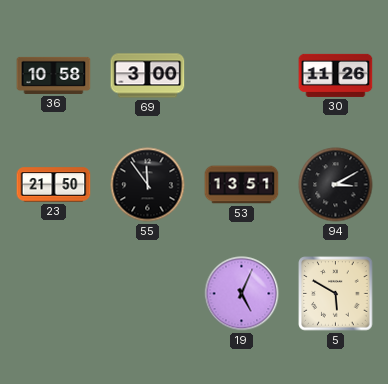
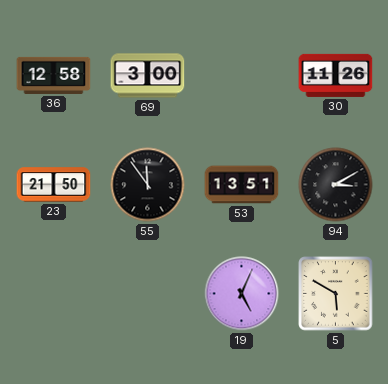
36: 10:58 -> 12:58 (54, 75)
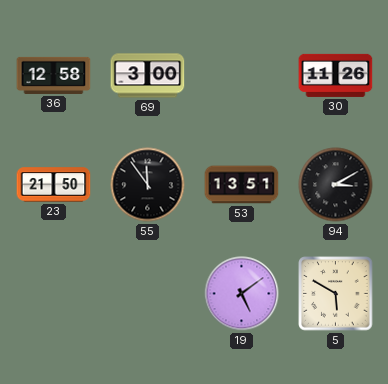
19: 5:04 -> 5:09 (242, 294)
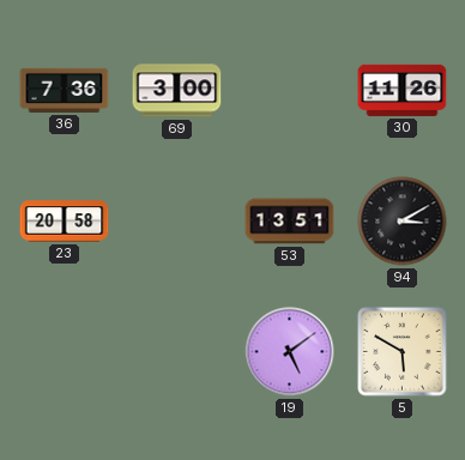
36: 12:58 -> 7:36 (65, 90)
23: 21:50 -> 20:58 (65, 222)
55: 11:54 -> none (148, 185)
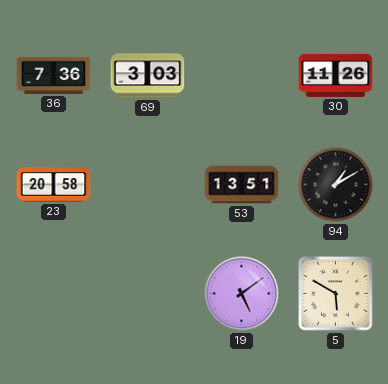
69: 3:00 -> 3:03 (148, 76)
94: 3:10 -> 1:10 (336, 185)
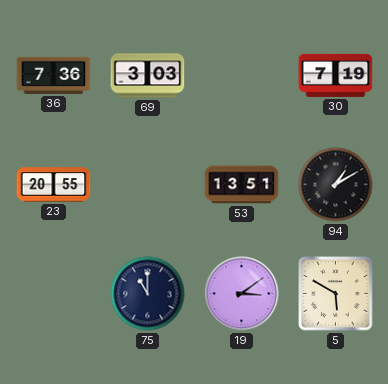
30: 11:26 -> 7:19 (336, 75)
23: 20:58 -> 20:55 (54, 185)
75: none -> 11:00 (148, 294)
19: 5:09 -> 3:09 (242, 294)
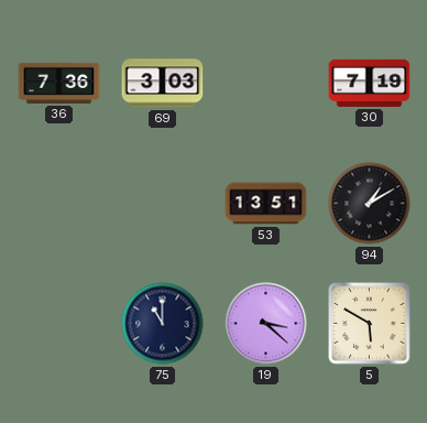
23: 20:55 -> none (54, 185)
19: 3:09 -> 3:22 (266, 324)
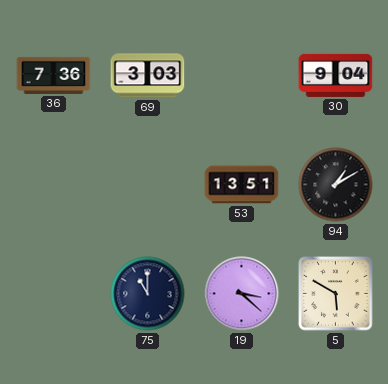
30: 7:19 -> 9:04 (336, 75)
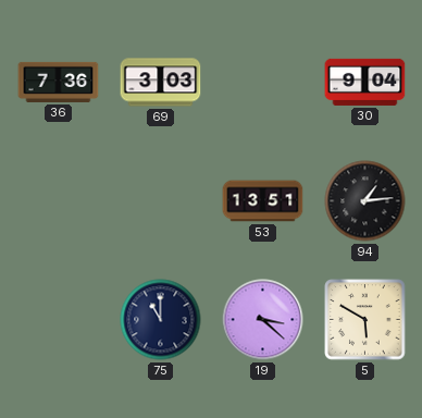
94: 1:10 -> 1:14 (365, 201)
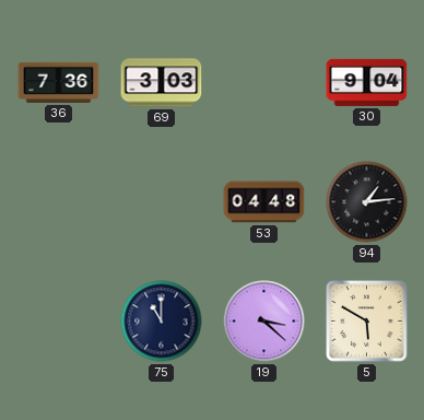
53: 13:51 -> 04:48 (264, 202)
